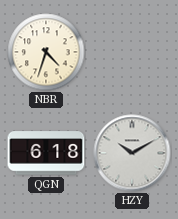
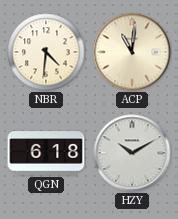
NBR: 4:33 -> 4:31 (46, 52)
ACP: none -> 11:01 (132, 52)
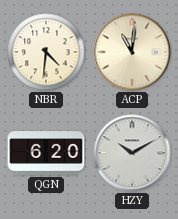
QGN: 6:18 -> 6:20 (46, 153)
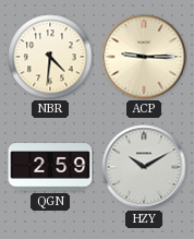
ACP: 11:01 -> 9:15 (144, 57)
QGN: 6:20 -> 2:59 (50, 167)
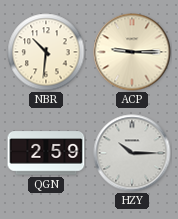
NBR: 4:31 -> 10:31 (46, 52)
HZY: 10:10 -> 10:15 (132, 153)
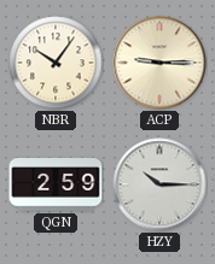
NBR: 10:31 -> 10:06 (56, 63)
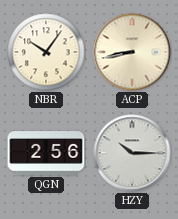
ACP: 9:15 -> 8:43 (132, 52)
QGN: 2:59 -> 2:56 (46, 153)
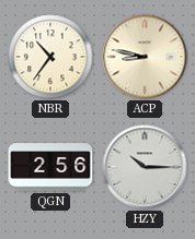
NBR: 10:06 -> 10:36 (50, 57)
ACP: 8:43 -> 8:47 (145, 57)
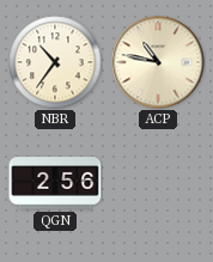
ACP: 8:47 -> 10:47 (158, 62)
HZY: 10:15 -> none (145, 167)
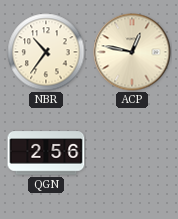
ACP: 10:47 -> 12:47 (132, 52)
